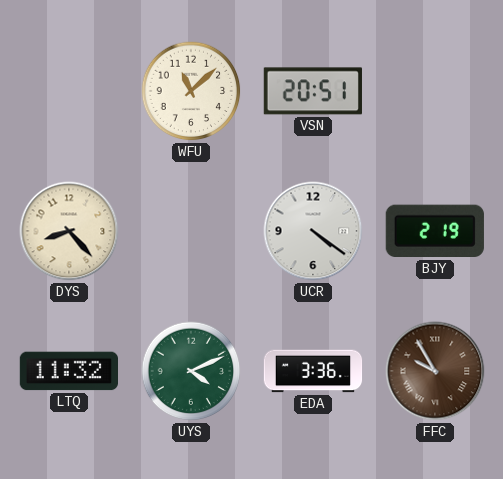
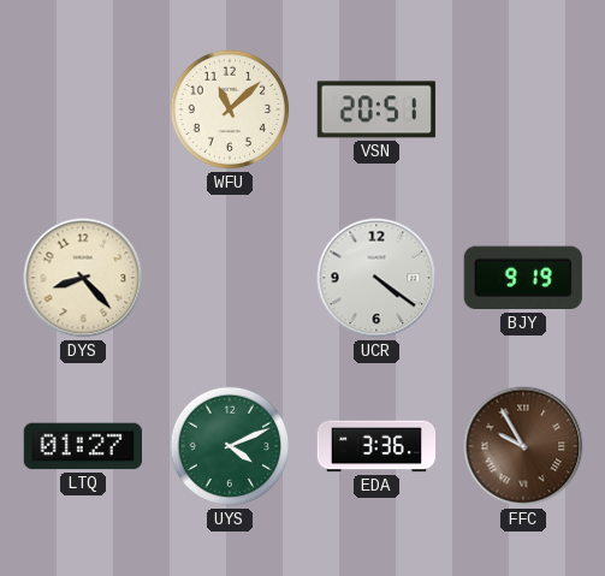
BJY: 2:19 -> 9:19 (523, 278)
LTQ: 11:32 -> 01:27 (82, 446)
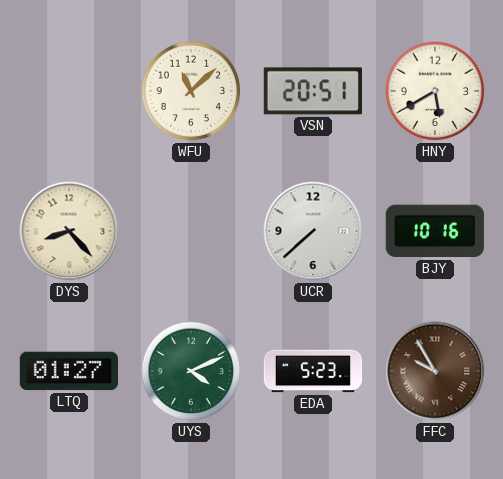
HNY: none -> 5:40 (435, 91)
UCR: 4:21 -> 7:38 (313, 231)
BJY: 9:19 -> 10:16 (435, 231)
EDA: 3:36 -> 5:23 (313, 371)
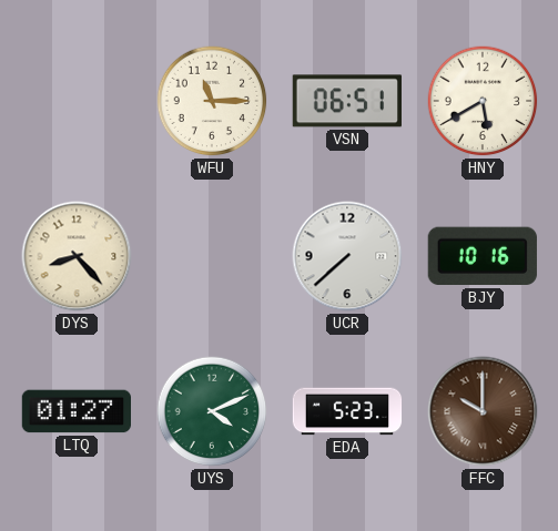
WFU: 11:08 -> 11:15 (212, 101)
VSN: 20:51 -> 06:51 (347, 101)
FFC: 9:55 -> 10:00 (483, 411)
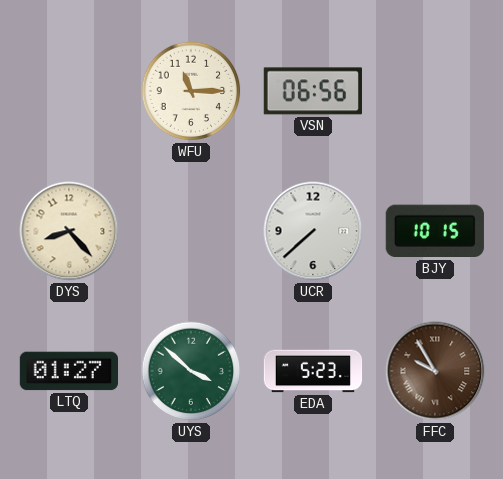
VSN: 06:51 -> 06:56 (313, 91)
HNY: 5:40 -> none (483, 101)
BJY: 10:16 -> 10:15 (435, 231)
UYS: 4:11 -> 3:52 (191, 371)
FFC: 10:00 -> 9:55 (435, 371)
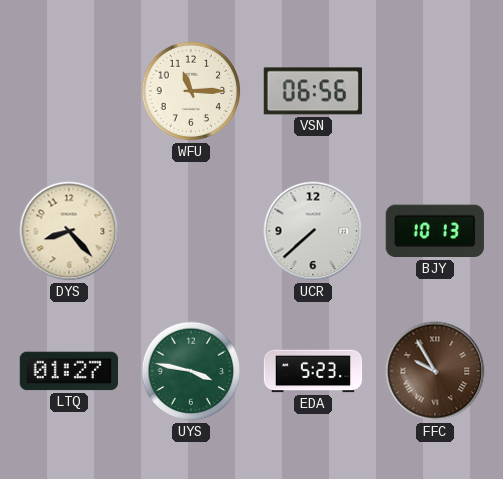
BJY: 10:15 -> 10:13 (435, 231)
UYS: 3:52 -> 3:47 (191, 371)
